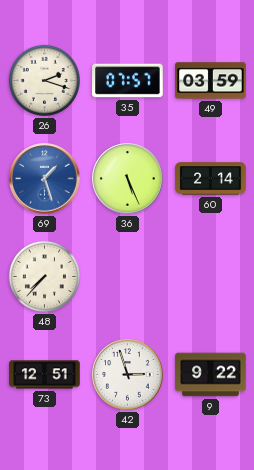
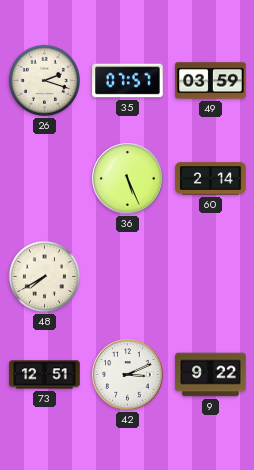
69: 1:27 -> none (45, 179)
48: 7:37 -> 7:40 (44, 276)
42: 2:57 -> 3:11 (128, 375)
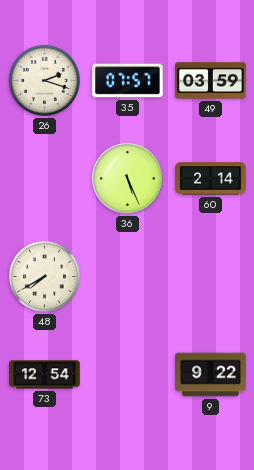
73: 12:51 -> 12:54 (45, 375)
42: 3:11 -> none (128, 375)
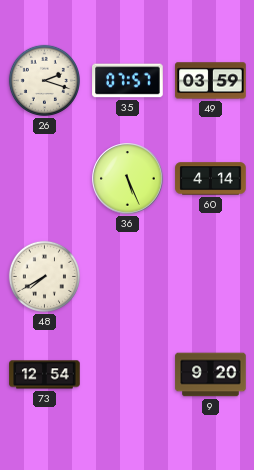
60: 2:14 -> 4:14 (211, 179)
9: 9:22 -> 9:20 (211, 375)
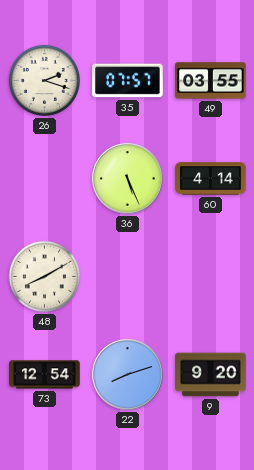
49: 03:59 -> 03:55 (211, 81)
48: 7:40 -> 8:10 (44, 276)
22: none -> 8:12 (128, 375)
